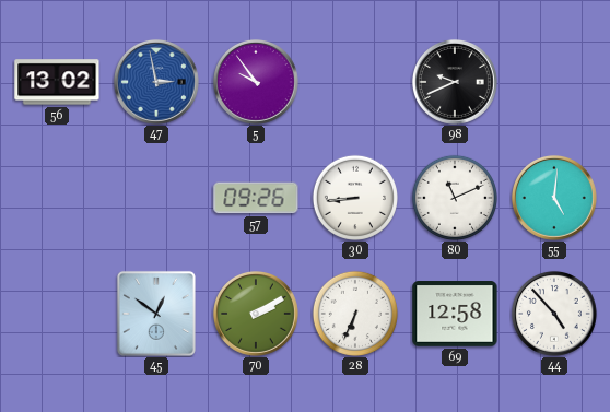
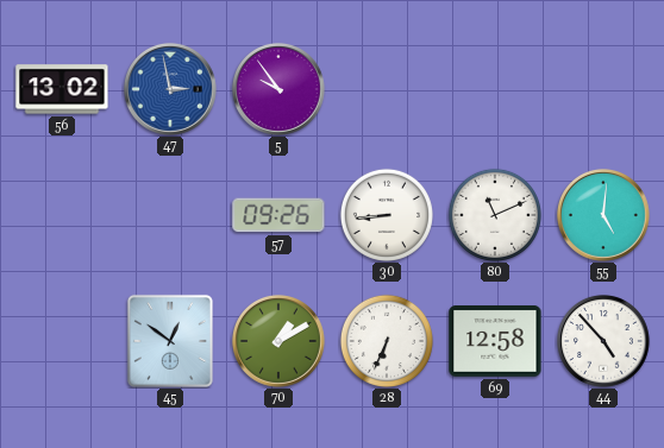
98: 9:41 -> none (455, 82)
70: 2:10 -> 1:10 (278, 341)
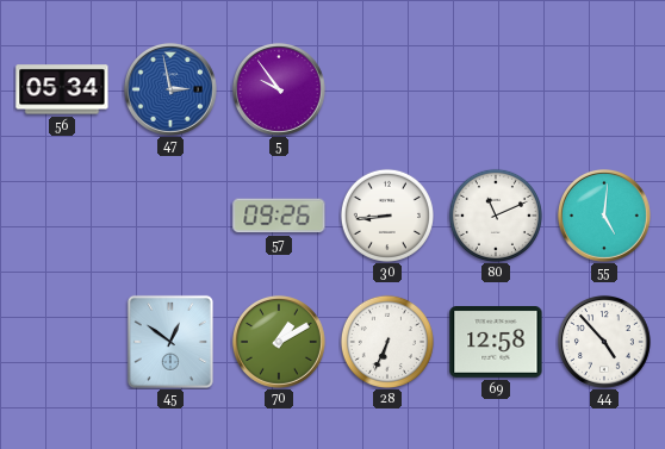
56: 13:02 -> 05:34 (62, 89)
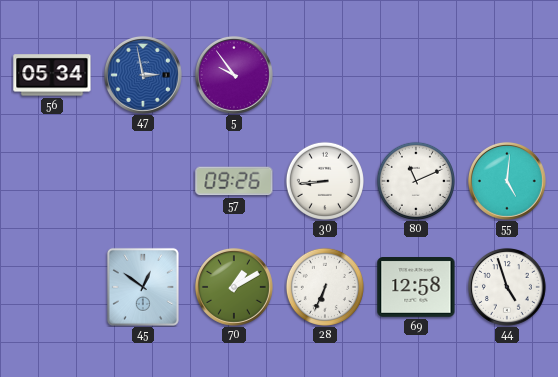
44: 4:53 -> 4:57 (507, 287)
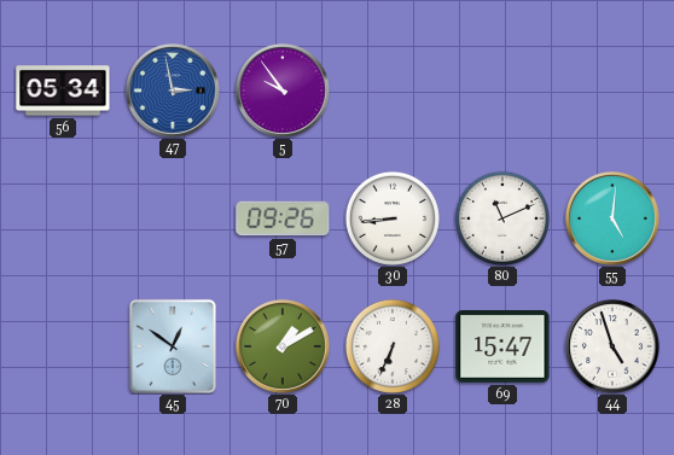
69: 12:58 -> 15:47 (502, 348)
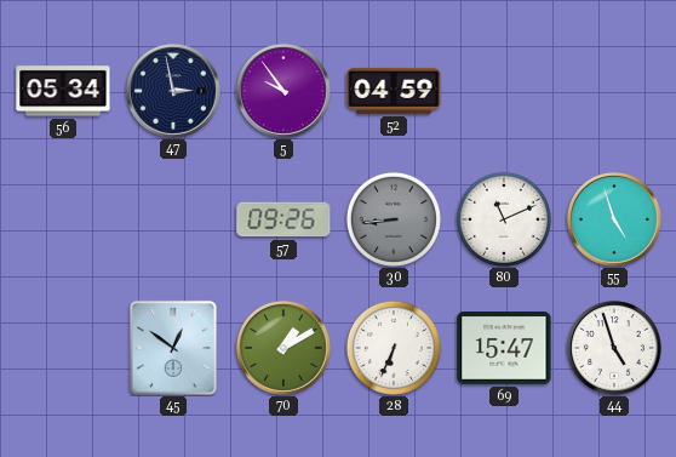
47 dial: blue -> navy (173, 91)
52: none -> 04:59 (394, 91)
30 dial: white -> grey (394, 219)
55: 5:01 -> 4:57 (614, 219)
